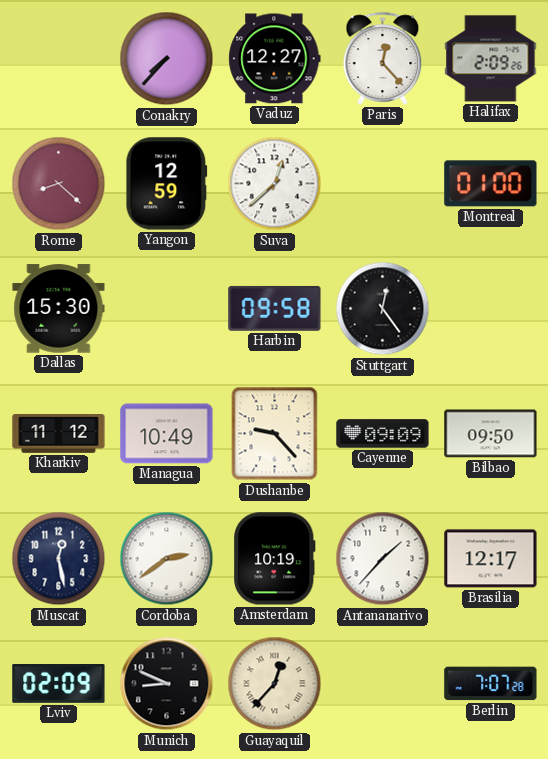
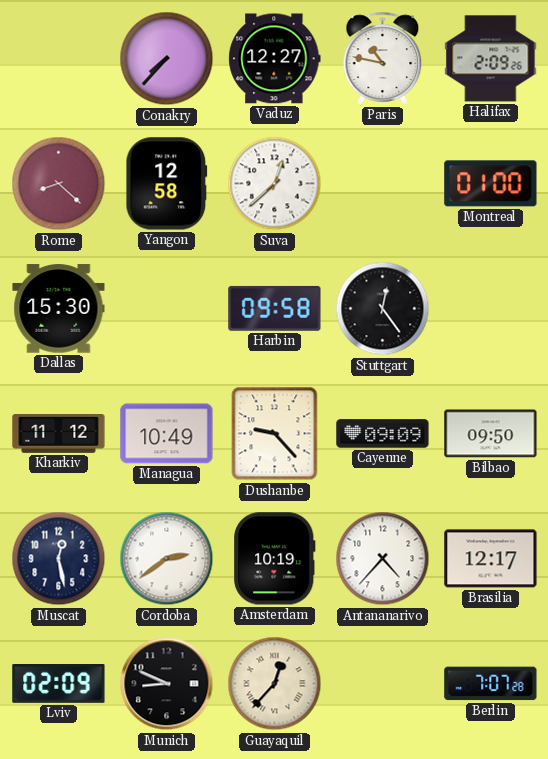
Paris: 12:23 -> 10:47 (383, 58)
Yangon: 12:59 -> 12:58 (167, 184)
Antananarivo: 1:37 -> 4:37 (383, 559)
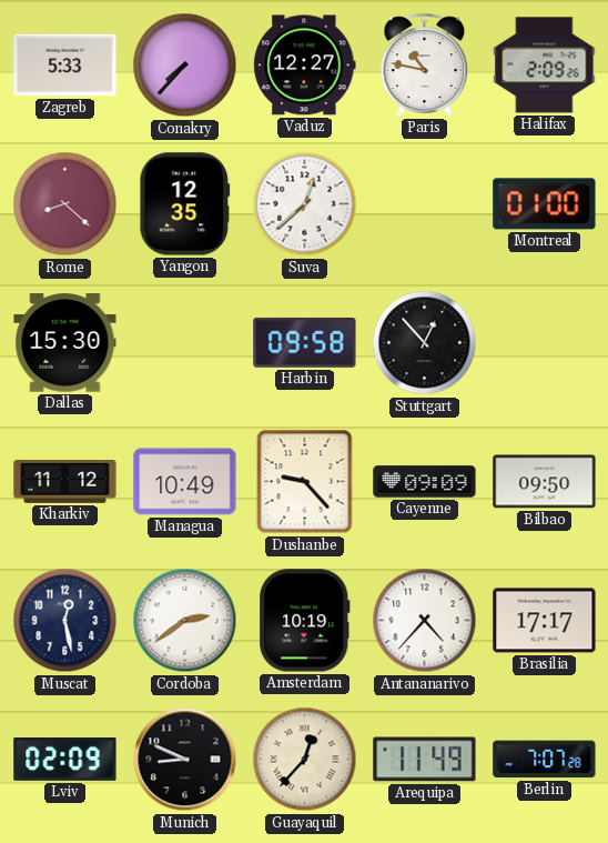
Zagreb: none -> 5:33 (65, 66)
Yangon: 12:58 -> 12:35 (185, 204)
Stuttgart: 12:24 -> 12:53 (425, 343)
Brasilia: 12:17 -> 17:17 (545, 621)
Arequipa: none -> 11:49 (425, 760)
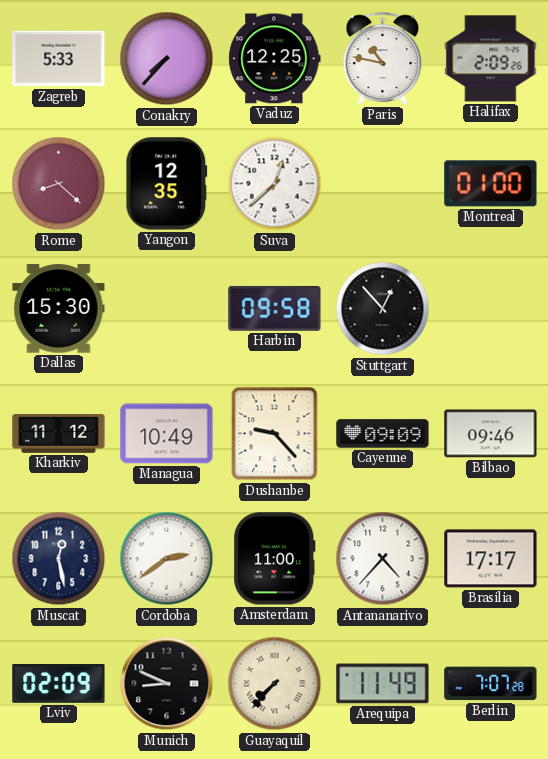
Vaduz: 12:27 -> 12:25 (275, 59)
Bilbao: 09:50 -> 09:46 (491, 434)
Amsterdam: 10:19 -> 11:00 (275, 559)
Guayaquil: 12:37 -> 7:37 (275, 684)
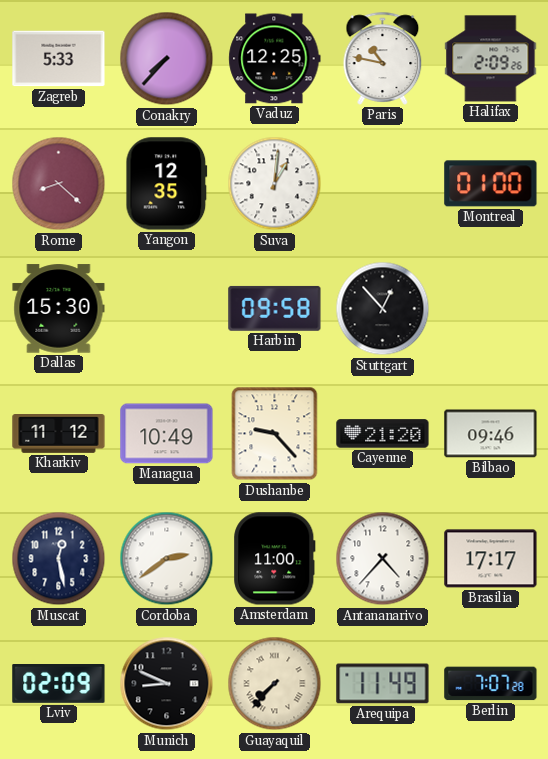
Suva: 12:38 -> 1:01 (275, 184)
Cayenne: 09:09 -> 21:20 (383, 434)
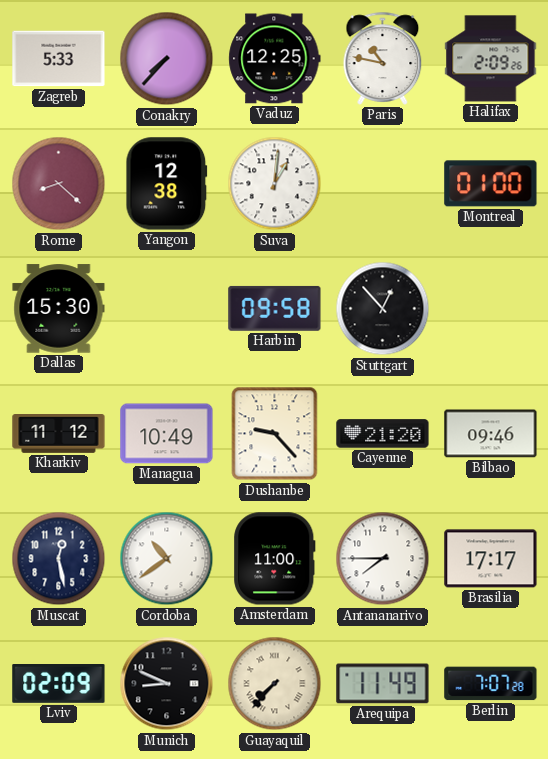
Yangon: 12:35 -> 12:38 (167, 184)
Cordoba: 2:39 -> 10:39 (167, 559)
Antananarivo: 4:37 -> 7:45 (383, 559)
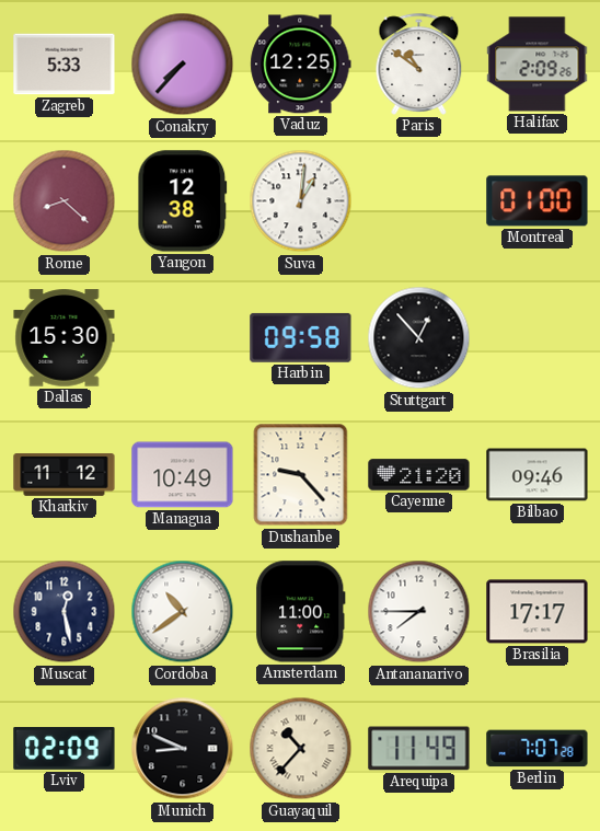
Paris: 10:47 -> 10:51 (419, 64)
Guayaquil: 7:37 -> 10:37 (301, 749)
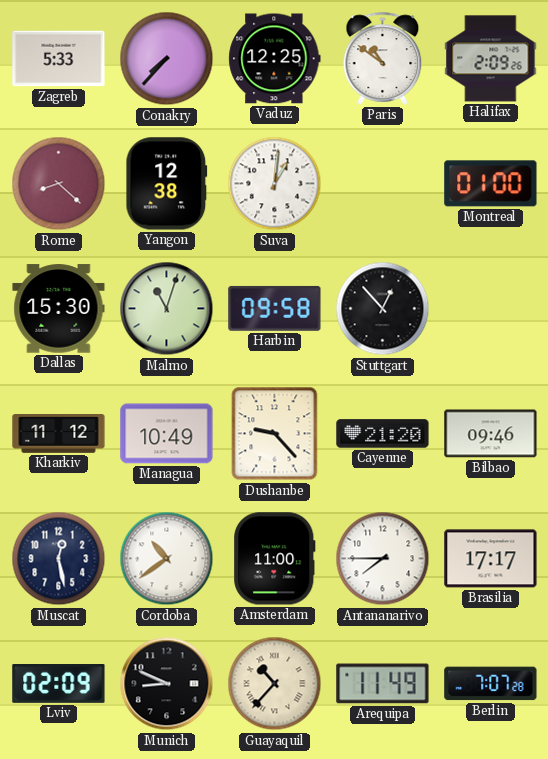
Malmo: none -> 11:03 (167, 309)
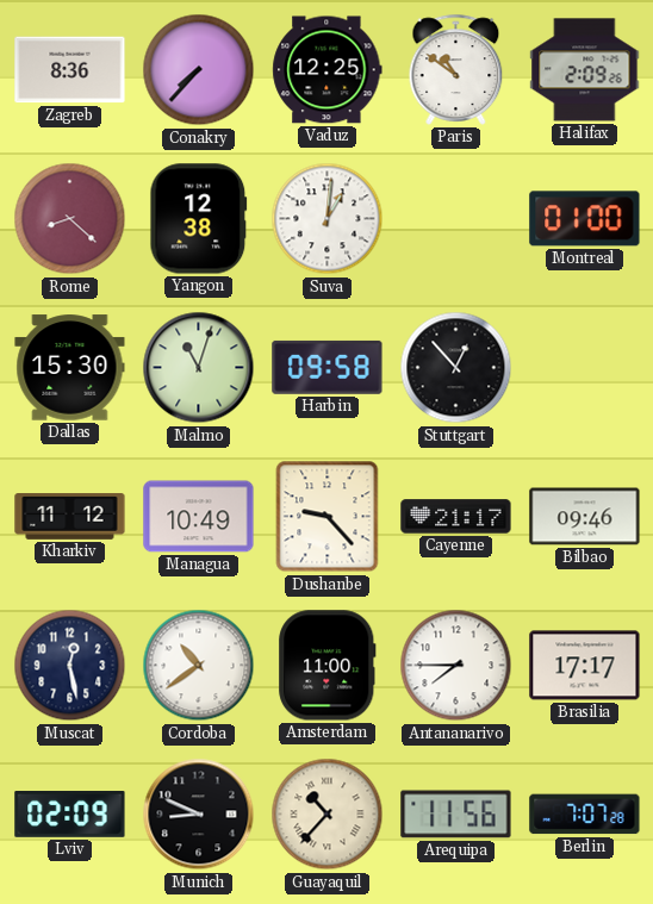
Zagreb: 5:33 -> 8:36 (70, 70)
Cayenne: 21:20 -> 21:17 (456, 517)
Arequipa: 11:49 -> 11:56 (456, 815)
